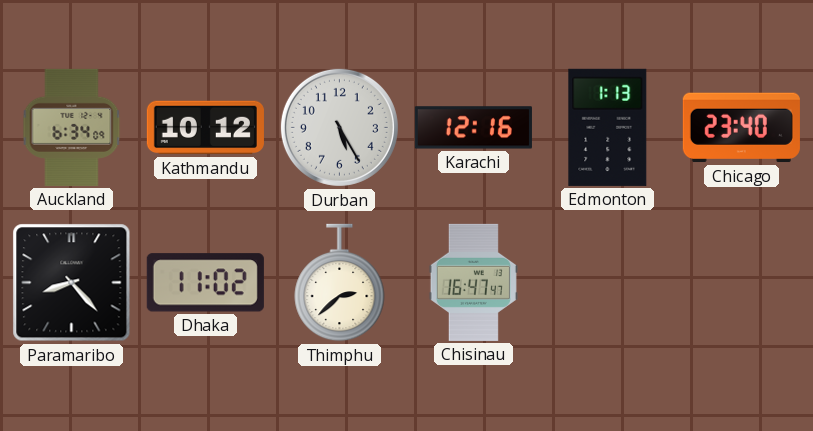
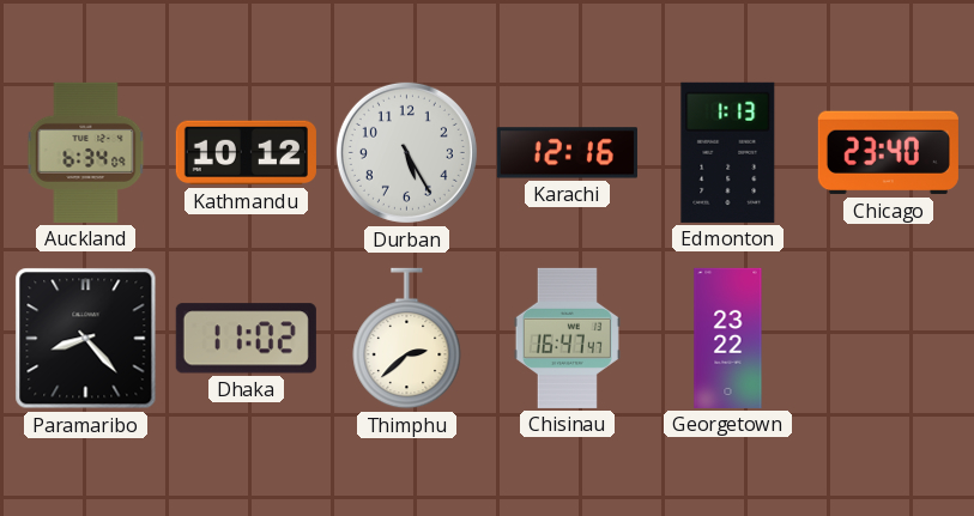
Georgetown: none -> 23:22 (728, 338)
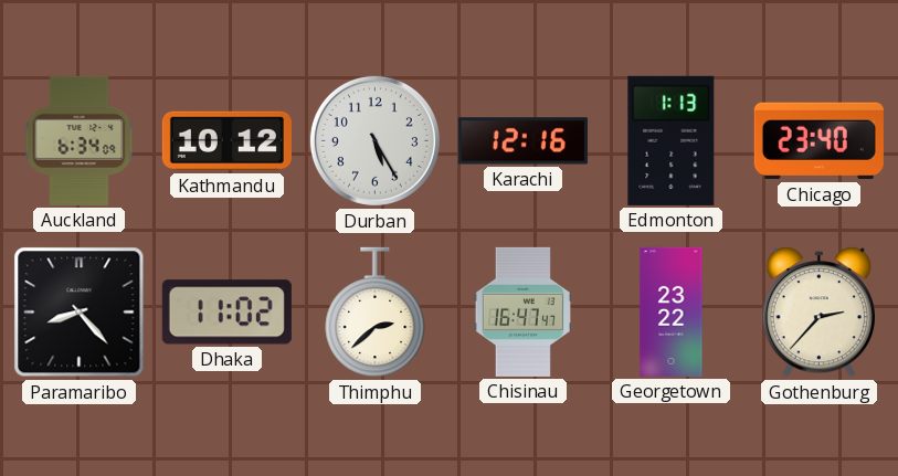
Gothenburg: none -> 2:37 (818, 313)
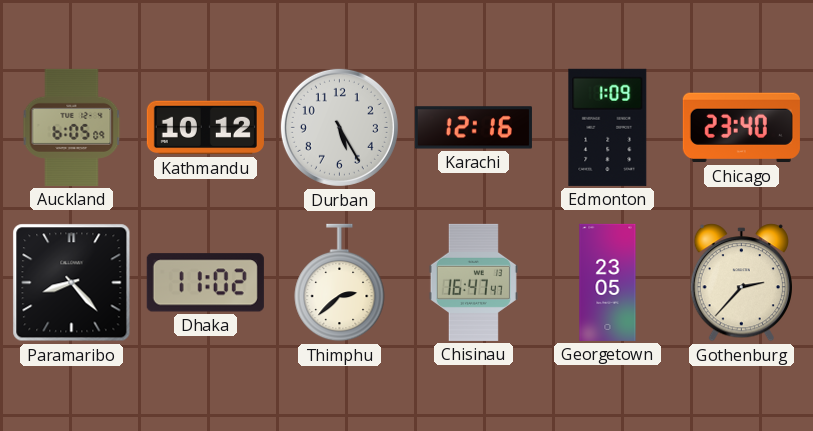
Auckland: 6:34 -> 6:05 (72, 127)
Edmonton: 1:13 -> 1:09 (608, 127)
Georgetown: 23:22 -> 23:05 (608, 282)
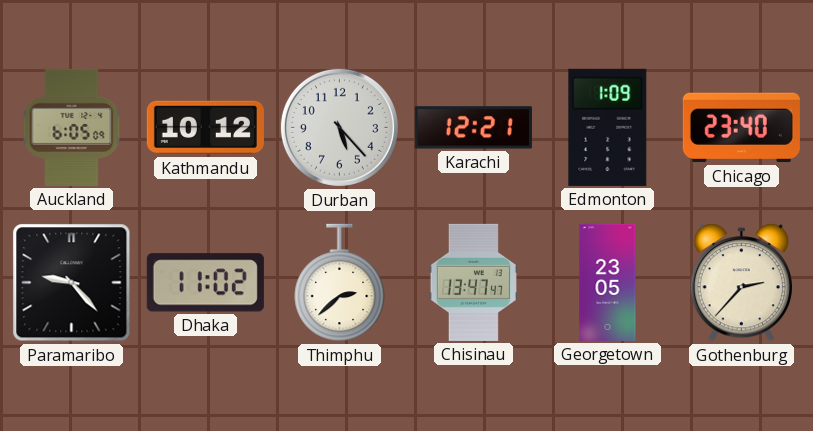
Durban: 5:25 -> 5:23 (339, 127)
Karachi: 12:16 -> 12:21 (473, 128)
Paramaribo: 8:23 -> 9:23 (72, 283)
Chisinau: 16:47 -> 13:47 (473, 282)
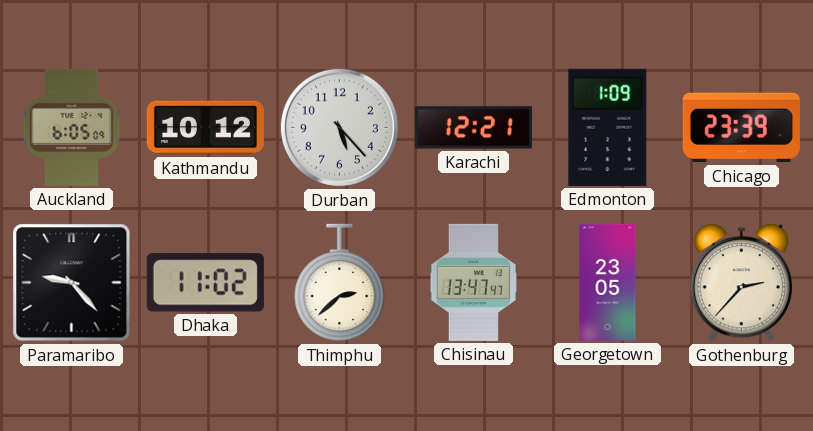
Chicago: 23:40 -> 23:39 (741, 128)
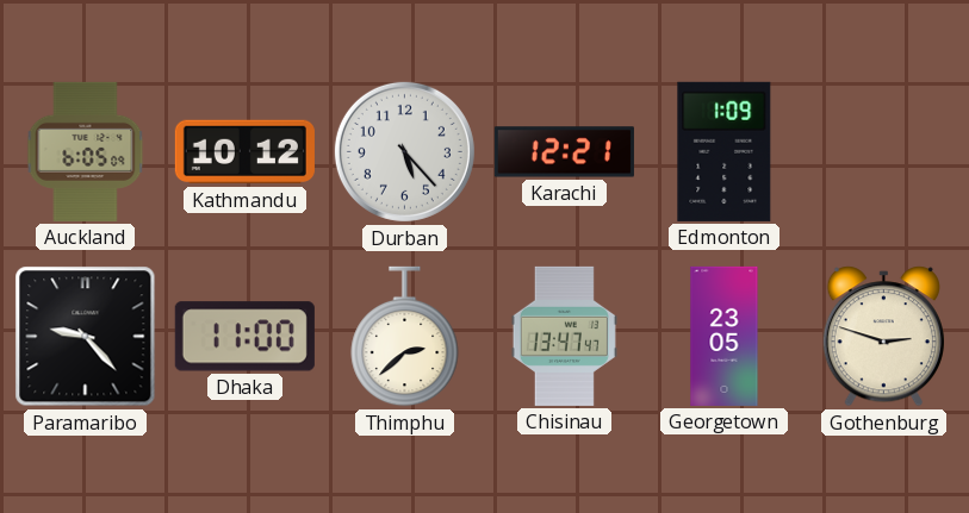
Chicago: 23:39 -> none (741, 128)
Dhaka: 11:02 -> 11:00 (244, 337)
Gothenburg: 2:37 -> 2:48 (883, 337)
